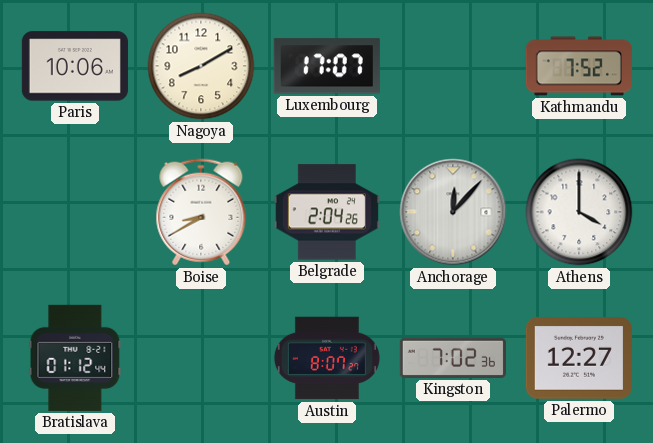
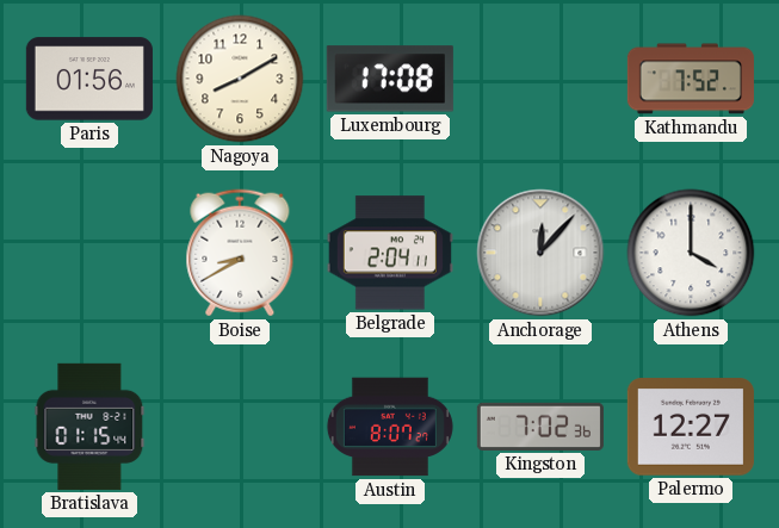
Paris: 10:06 -> 01:56 (89, 79)
Luxembourg: 17:07 -> 17:08 (390, 79)
Belgrade: 2:04:26 -> 2:04:11 (390, 253)
Bratislava: 01:12 -> 01:15 (89, 427)
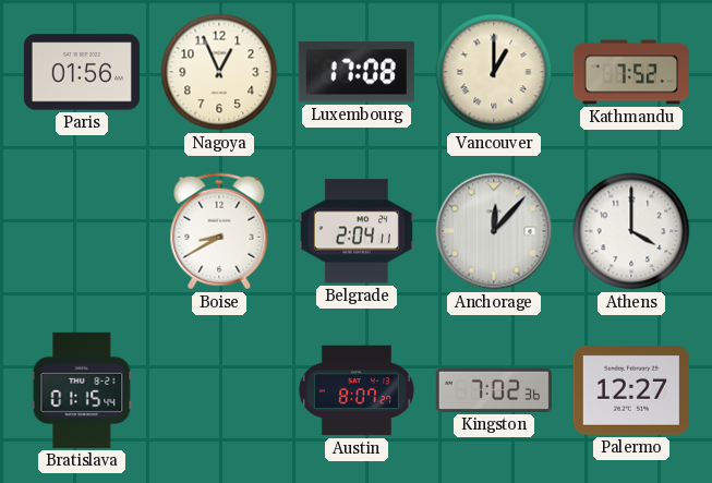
Nagoya: 8:10 -> 12:56 (219, 72)
Vancouver: none -> 1:00 (494, 72)
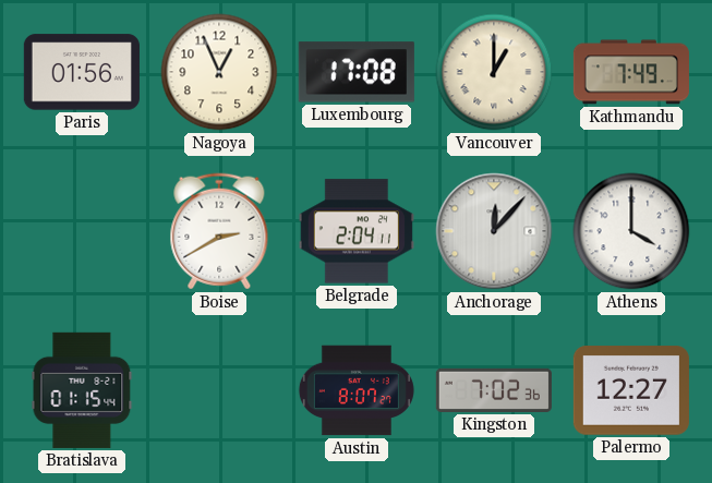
Kathmandu: 7:52 -> 7:49 (631, 72)
Boise: 8:40 -> 2:40 (219, 231)
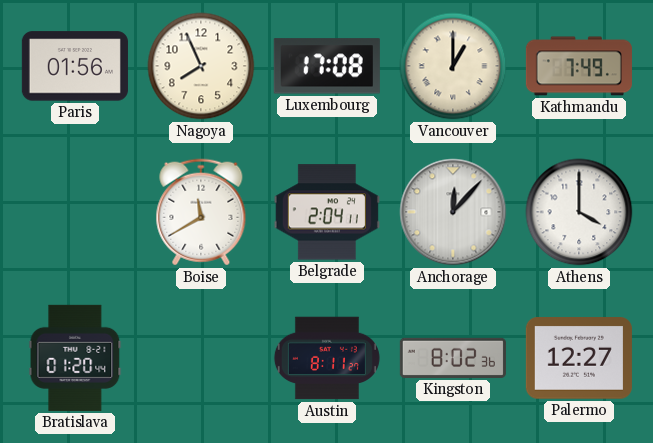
Nagoya: 12:56 -> 7:56 (201, 66)
Boise: 2:40 -> 11:40 (201, 212)
Bratislava: 01:15 -> 01:20 (75, 358)
Austin: 8:07 -> 8:11 (327, 358)
Kingston: 7:02 -> 8:02 (453, 358)
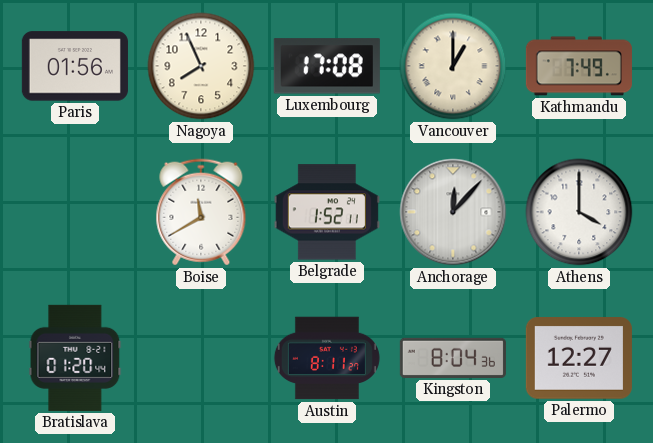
Belgrade: 2:04 -> 1:52 (327, 212)
Kingston: 8:02 -> 8:04 (453, 358)
